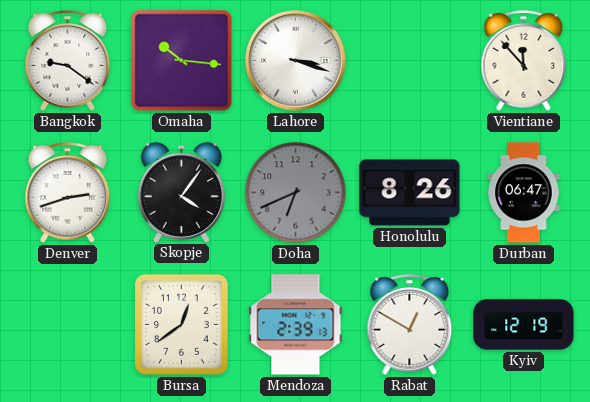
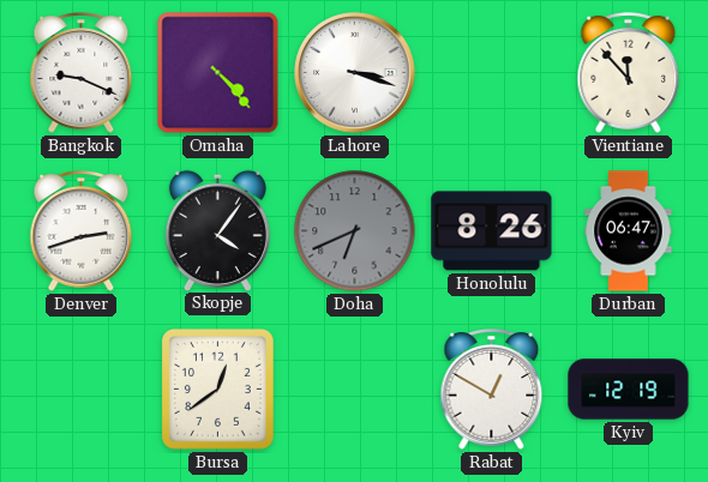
Bangkok: 9:21 -> 9:19 (82, 73)
Omaha: 10:16 -> 4:23 (218, 73)
Mendoza: 2:39 -> none (296, 325)
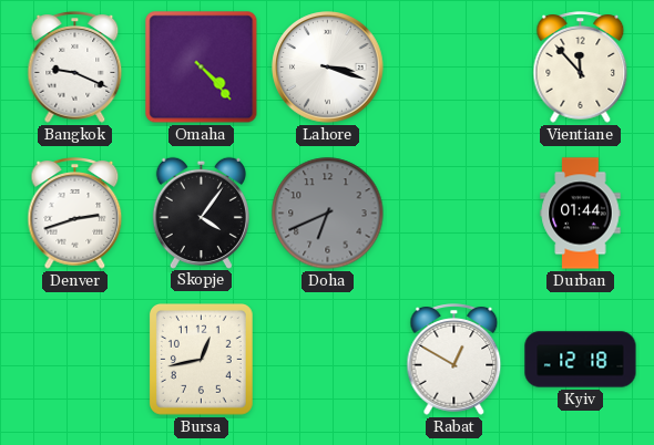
Honolulu: 8:26 -> none (492, 231)
Durban: 06:47 -> 01:44 (581, 214)
Bursa: 12:39 -> 12:43 (201, 360)
Kyiv: 12:19 -> 12:18 (581, 360)
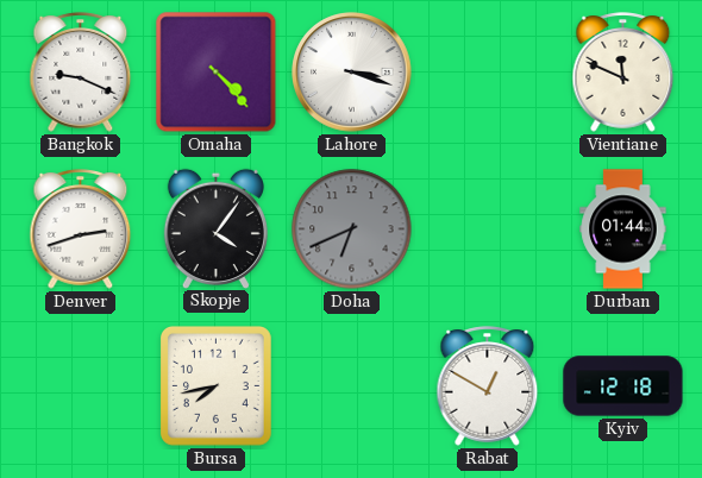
Vientiane: 11:53 -> 11:49 (623, 73)
Bursa: 12:43 -> 7:43 (215, 386)
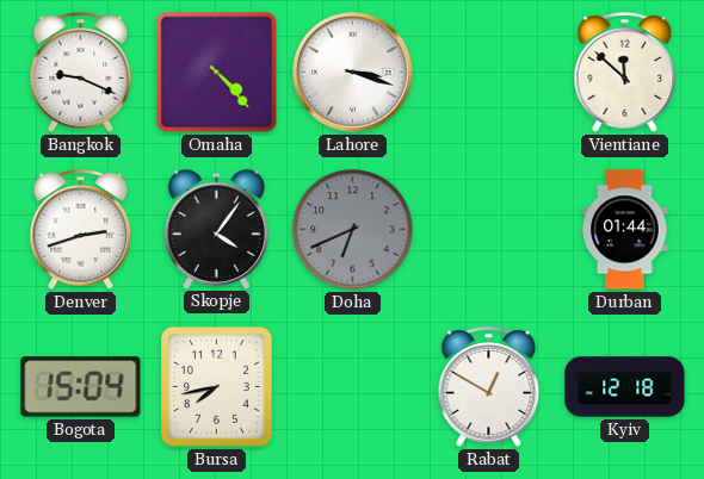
Vientiane: 11:49 -> 11:52 (625, 73)
Bogota: none -> 15:04 (81, 387)
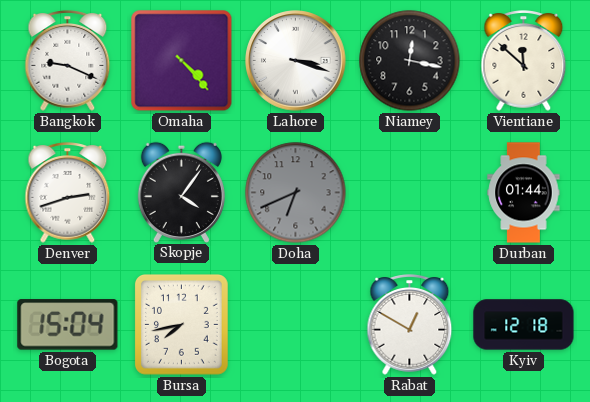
Niamey: none -> 12:17 (410, 61)
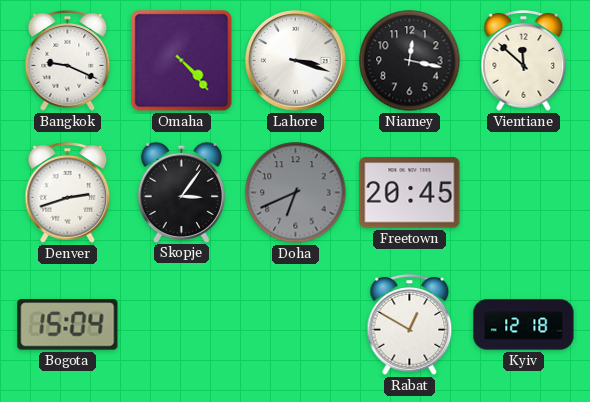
Skopje: 4:06 -> 3:06 (181, 192)
Freetown: none -> 20:45 (410, 193)
Durban: 01:44 -> none (524, 193)
Bursa: 7:43 -> none (181, 325)
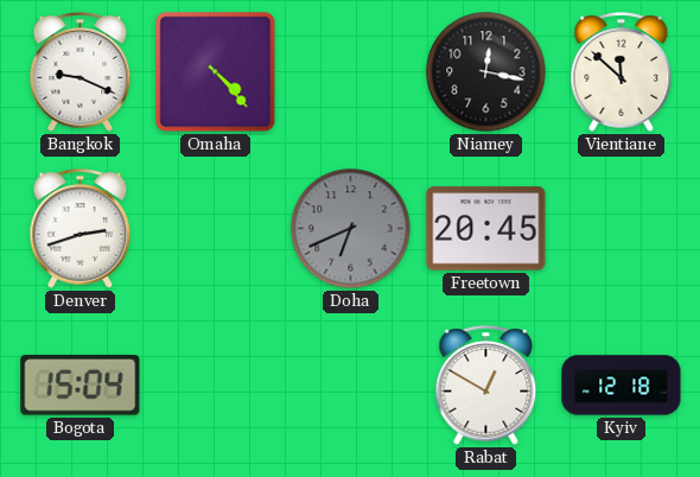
Lahore: 3:18 -> none (296, 61)
Skopje: 3:06 -> none (181, 192)
